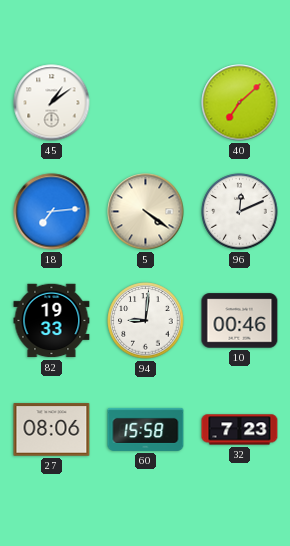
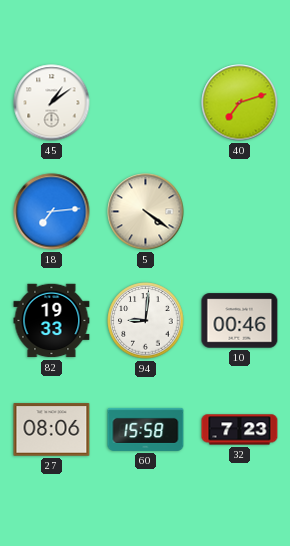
40: 7:08 -> 7:12 (240, 103)
96: 12:11 -> none (240, 212)
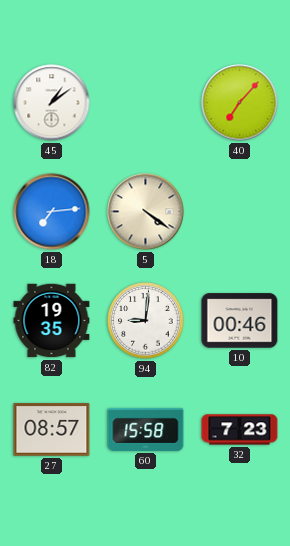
40: 7:12 -> 7:07 (240, 103)
82: 19:33 -> 19:35 (52, 321)
27: 08:06 -> 08:57 (52, 430)
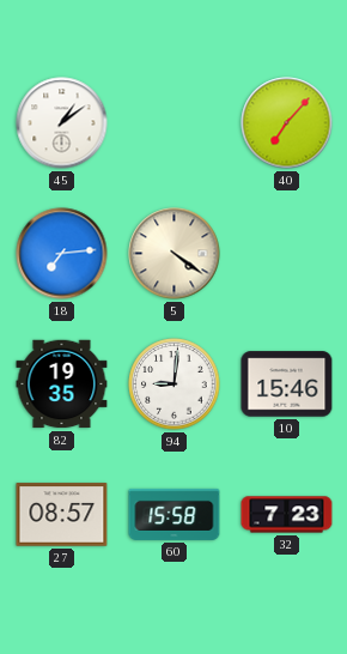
10: 00:46 -> 15:46 (287, 384)
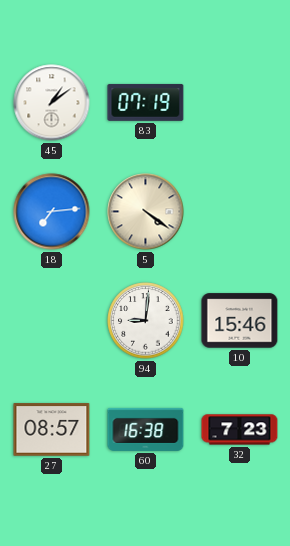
83: none -> 07:19 (146, 102)
40: 7:07 -> none (287, 123)
82: 19:35 -> none (62, 384)
60: 15:58 -> 16:38 (146, 429)
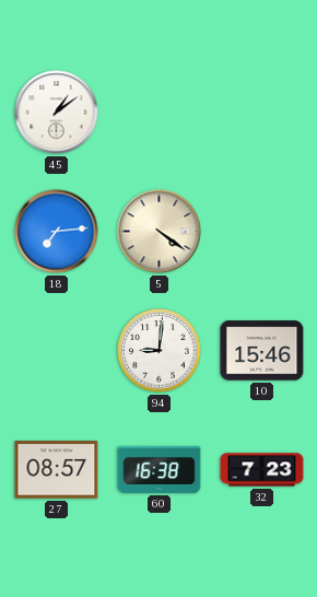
83: 07:19 -> none (146, 102)
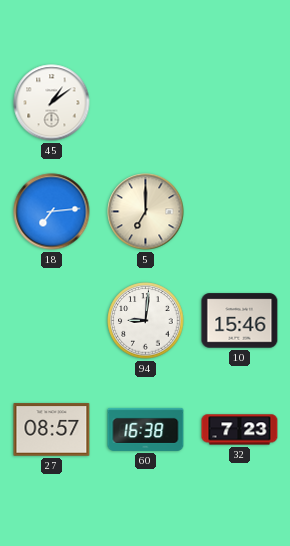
5: 4:21 -> 7:00 (146, 212)
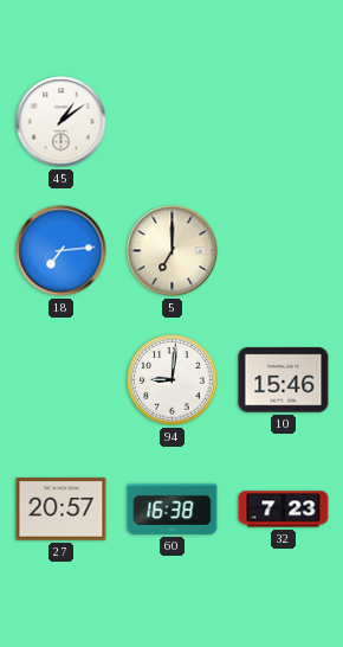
27: 08:57 -> 20:57 (62, 510)
